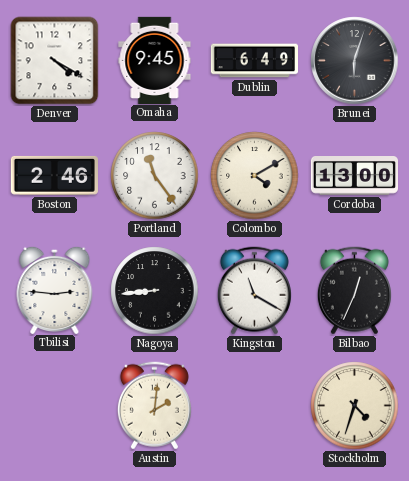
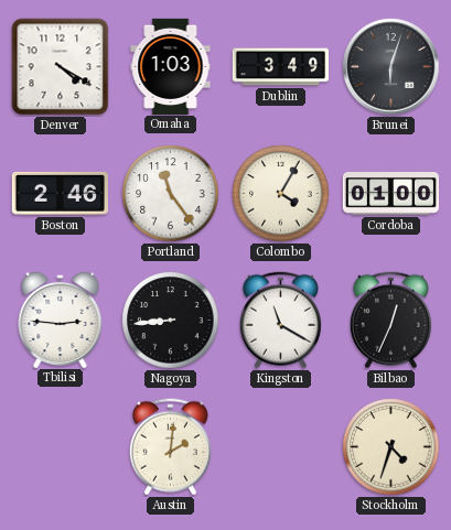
Omaha: 9:45 -> 1:03 (171, 66)
Dublin: 6:49 -> 3:49 (280, 67)
Colombo: 4:10 -> 4:05 (281, 194)
Cordoba: 13:00 -> 01:00 (390, 194)
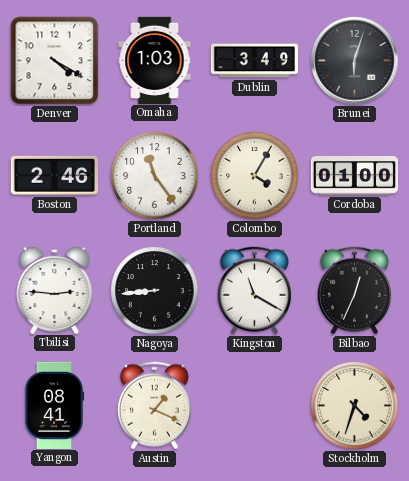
Yangon: none -> 08:41 (54, 405)
Austin: 2:01 -> 1:19 (154, 406)
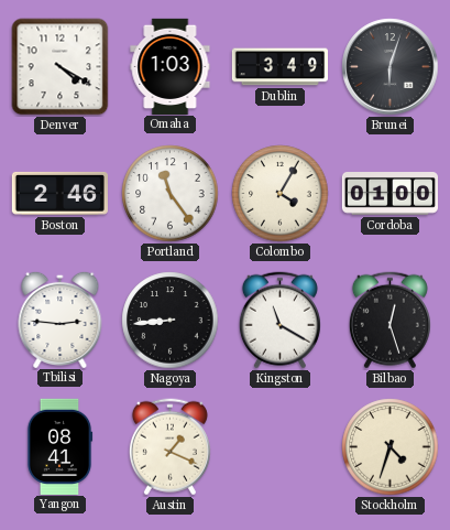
Bilbao: 12:34 -> 12:27 (389, 321)
